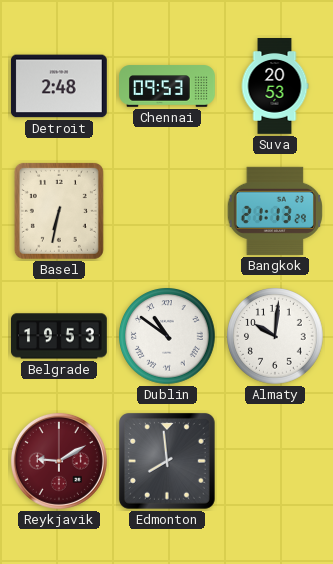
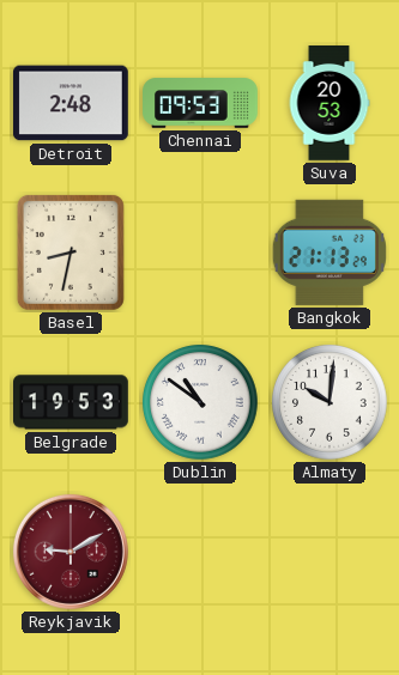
Basel: 6:32 -> 8:32 (71, 253)
Edmonton: 7:59 -> none (167, 461)
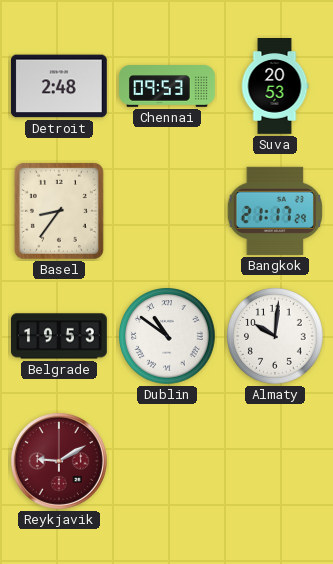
Basel: 8:32 -> 8:36 (59, 211)
Bangkok: 21:13 -> 21:17 (275, 211)
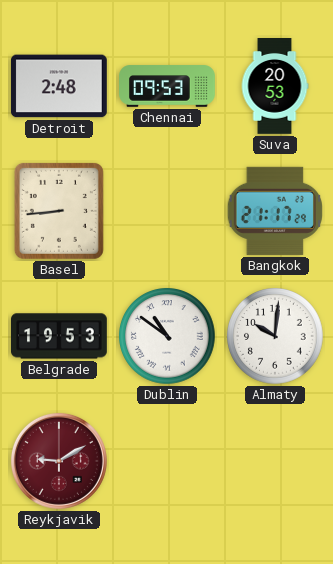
Basel: 8:36 -> 8:44 (59, 211)
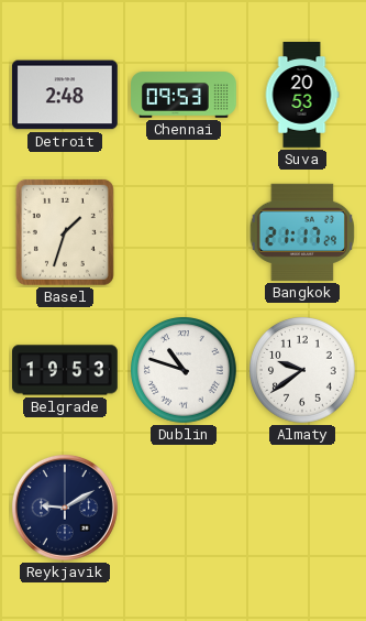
Basel: 8:44 -> 1:33 (65, 232)
Dublin: 10:51 -> 10:48 (185, 371)
Almaty: 10:01 -> 9:39 (303, 371)
Reykjavik dial: burgundy -> navy (65, 508)
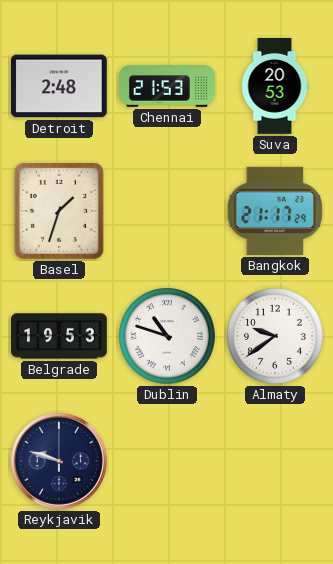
Chennai: 09:53 -> 21:53 (167, 86)
Reykjavik: 9:10 -> 9:48 (59, 461)
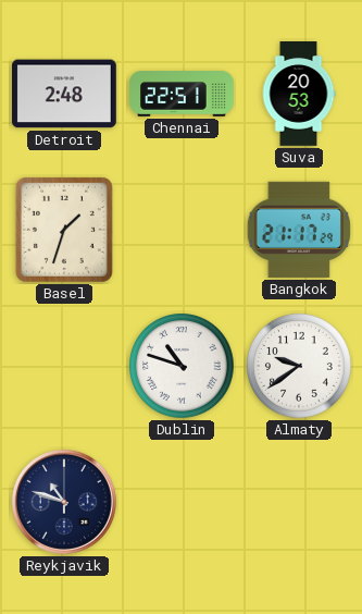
Chennai: 21:53 -> 22:51 (182, 94)
Belgrade: 19:53 -> none (60, 336)
Reykjavik: 9:48 -> 10:48 (64, 502)
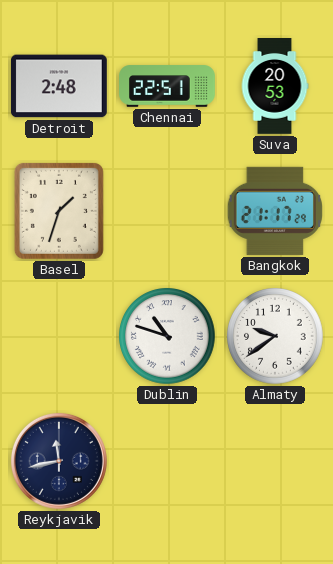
Reykjavik: 10:48 -> 11:43 (59, 461)
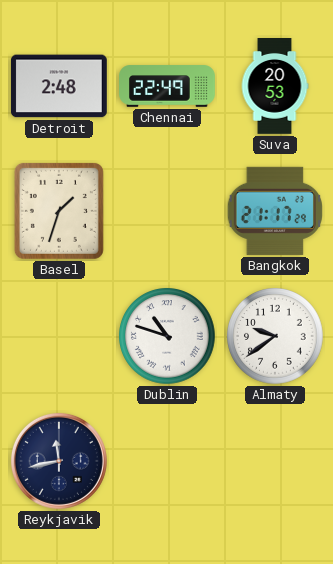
Chennai: 22:51 -> 22:49 (167, 86)
